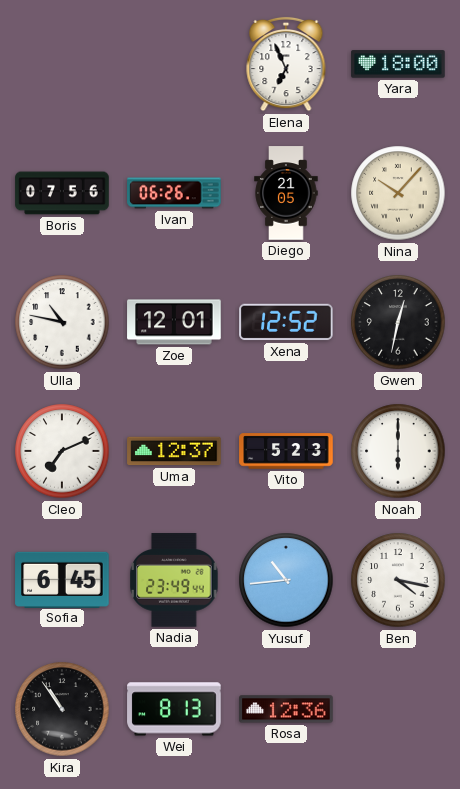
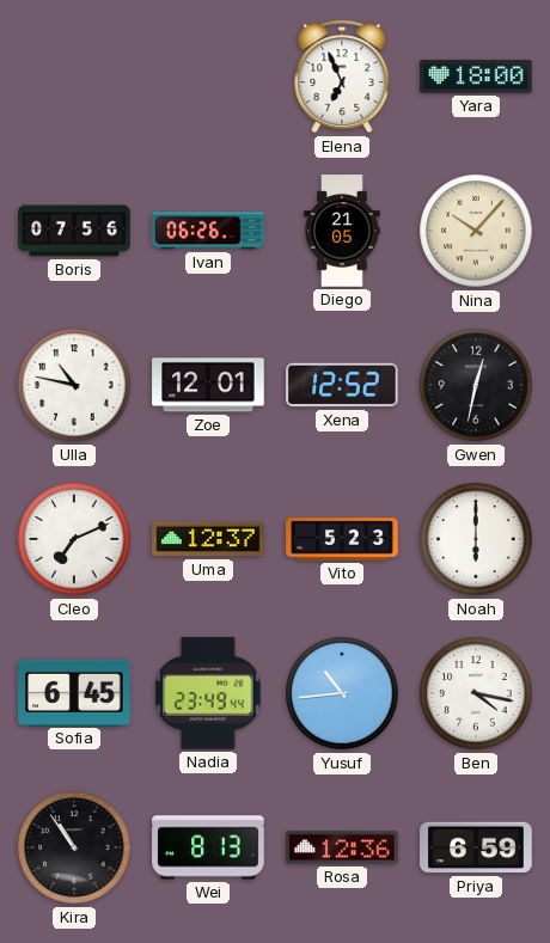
Priya: none -> 6:59 (476, 847)
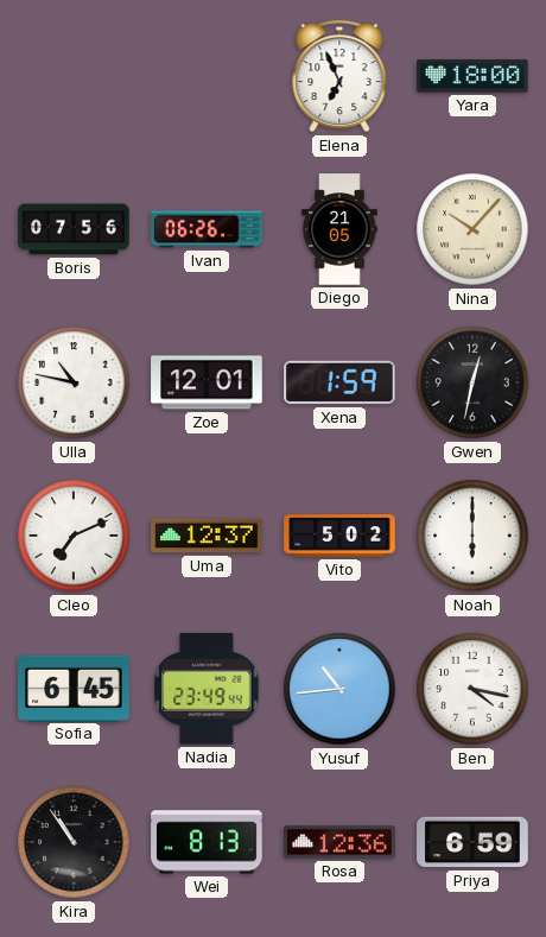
Xena: 12:52 -> 1:59 (339, 382)
Vito: 5:23 -> 5:02 (339, 536)
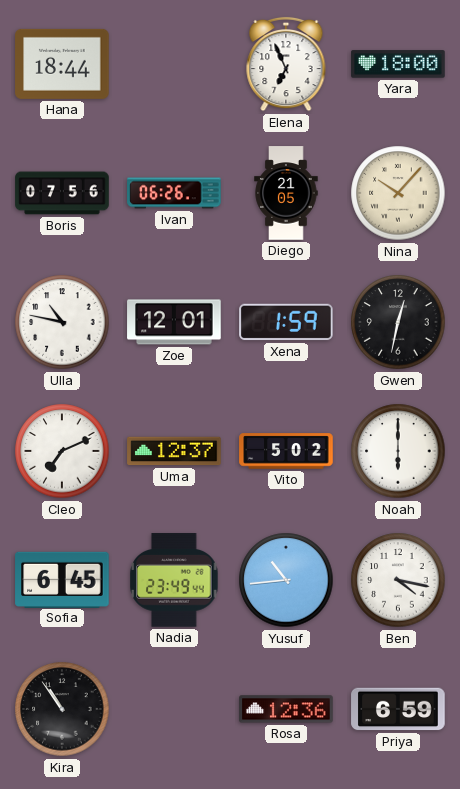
Hana: none -> 18:44 (62, 64)
Wei: 8:13 -> none (207, 842)
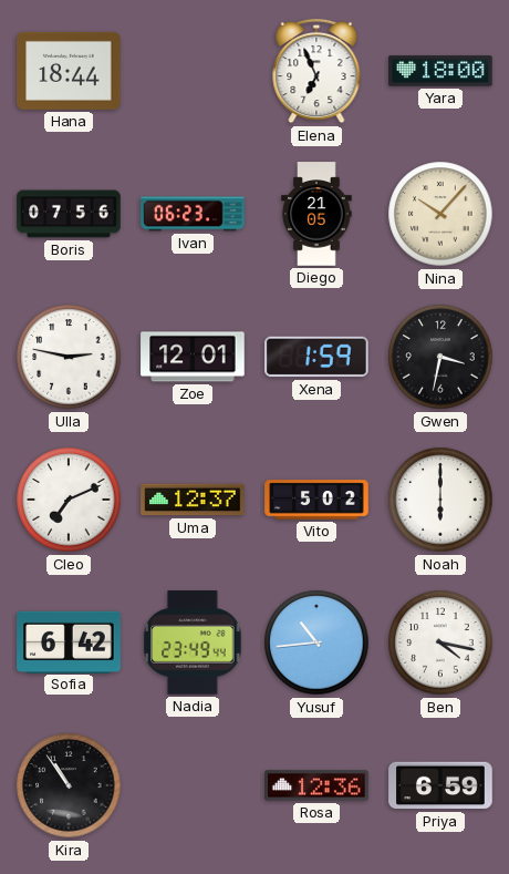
Ivan: 06:26 -> 06:23 (193, 214)
Ulla: 10:47 -> 2:47 (69, 357)
Gwen: 12:32 -> 3:32 (440, 357)
Sofia: 6:45 -> 6:42 (69, 641)
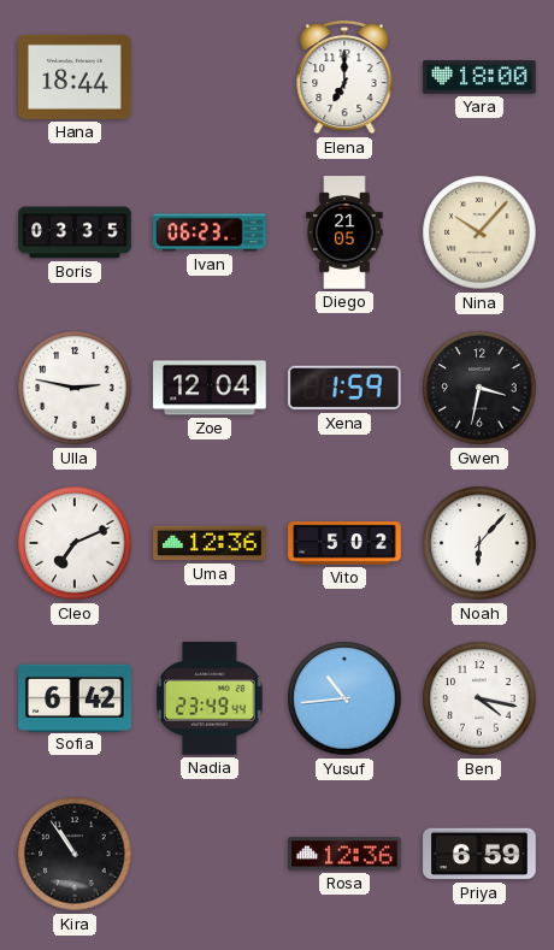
Elena: 6:56 -> 7:00 (344, 77)
Boris: 07:56 -> 03:35 (75, 232)
Zoe: 12:01 -> 12:04 (210, 388)
Uma: 12:37 -> 12:36 (210, 543)
Noah: 6:00 -> 6:07 (479, 543)
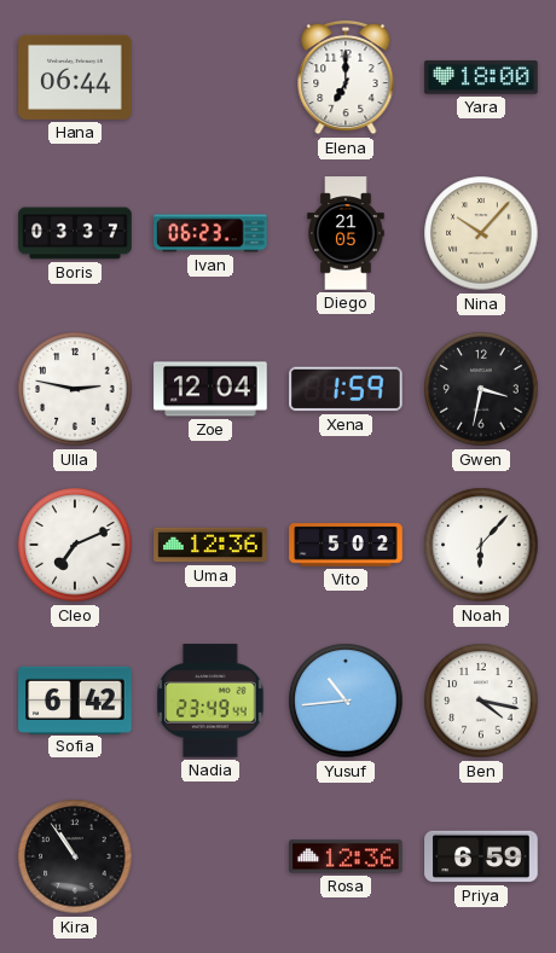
Hana: 18:44 -> 06:44 (75, 77)
Boris: 03:35 -> 03:37 (75, 233)
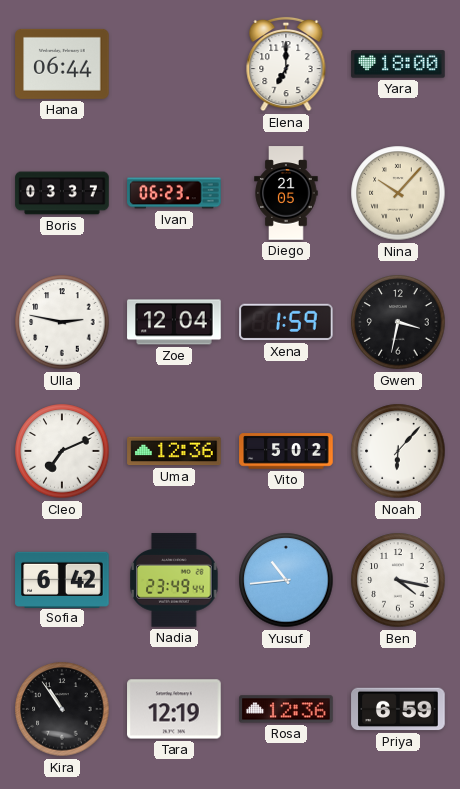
Tara: none -> 12:19 (174, 709)
